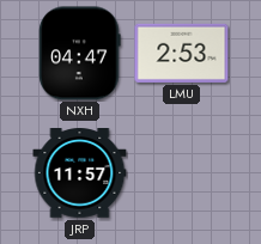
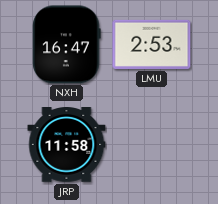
NXH: 04:47 -> 16:47 (67, 45)
JRP: 11:57 -> 11:58 (67, 145)
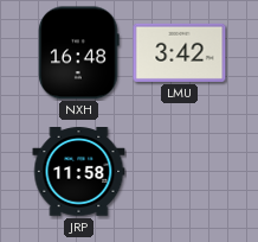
NXH: 16:47 -> 16:48 (79, 53)
LMU: 2:53 -> 3:42 (180, 52)
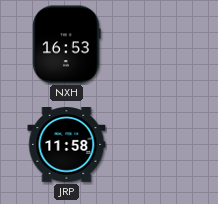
NXH: 16:48 -> 16:53 (67, 45)
LMU: 3:42 -> none (180, 52)
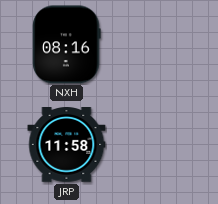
NXH: 16:53 -> 08:16 (67, 45)
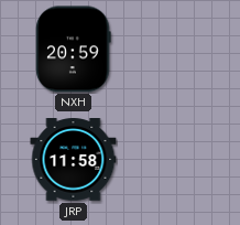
NXH: 08:16 -> 20:59 (74, 50)
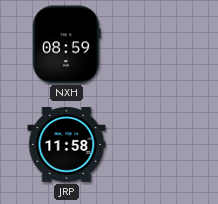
NXH: 20:59 -> 08:59 (67, 45)
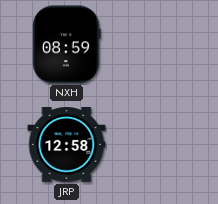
JRP: 11:58 -> 12:58 (67, 145)
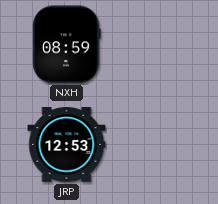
JRP: 12:58 -> 12:53 (67, 145)
